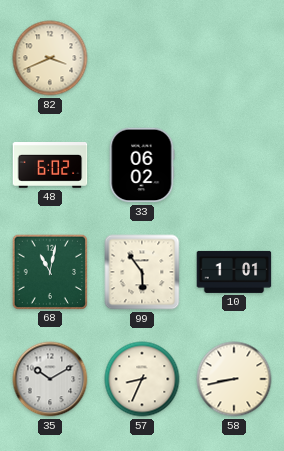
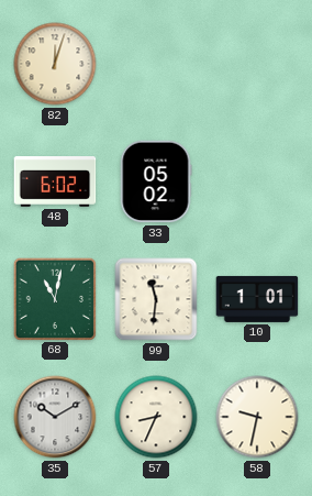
82: 3:41 -> 12:03 (55, 64)
33: 06:02 -> 05:02 (156, 181)
99: 5:54 -> 11:31 (156, 299)
58: 8:43 -> 9:32 (257, 417)
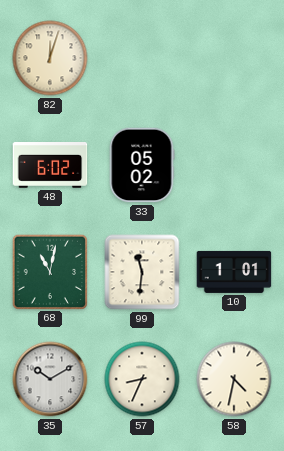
58: 9:32 -> 4:32 (234, 379)
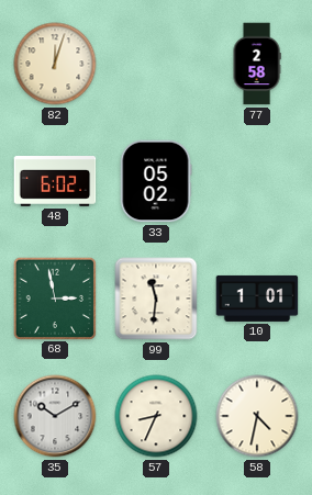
77: none -> 2:58 (257, 64)
68: 11:02 -> 2:58 (54, 297)
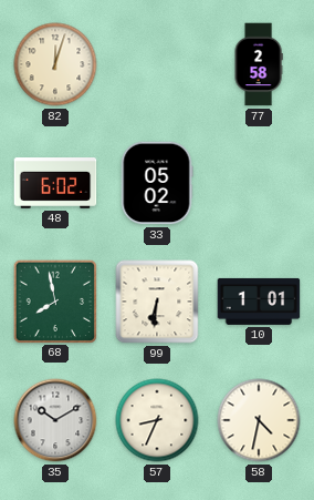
68: 2:58 -> 7:58 (54, 300)
99: 11:31 -> 6:31 (157, 302)
